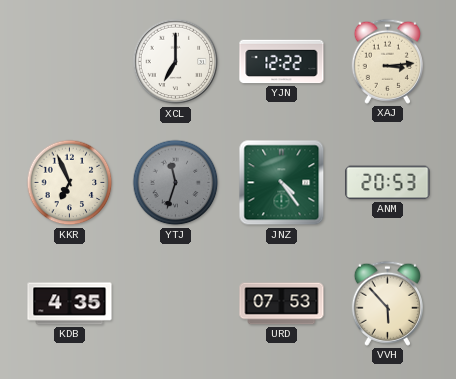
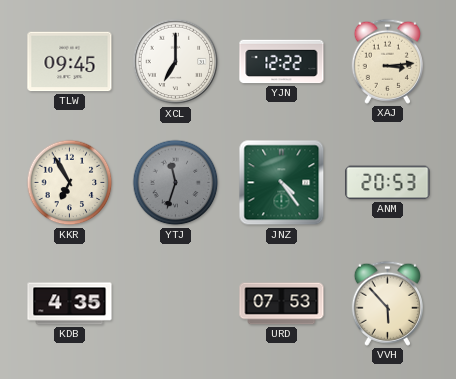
TLW: none -> 09:45 (70, 62)
KKR: 6:56 -> 6:55 (70, 183)
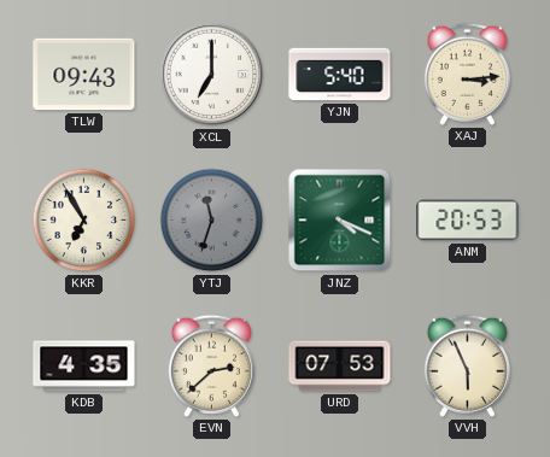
TLW: 09:45 -> 09:43 (84, 75)
YJN: 12:22 -> 5:40 (340, 75)
JNZ: 4:24 -> 4:19 (340, 221)
EVN: none -> 2:38 (211, 365)
VVH: 5:53 -> 5:56 (467, 365)
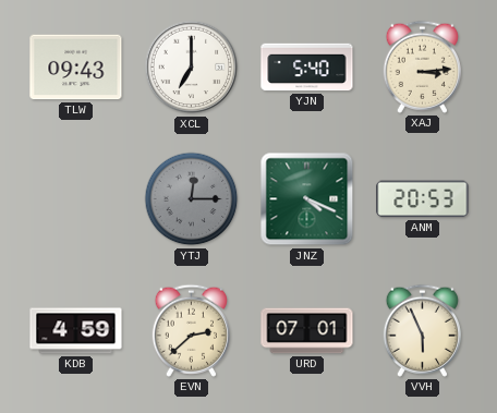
KKR: 6:55 -> none (84, 221)
YTJ: 11:33 -> 12:15 (192, 199)
KDB: 4:35 -> 4:59 (76, 331)
URD: 07:53 -> 07:01 (307, 331)
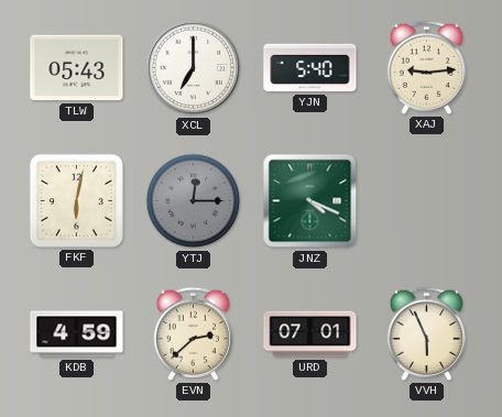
TLW: 09:43 -> 05:43 (77, 68)
XAJ: 3:14 -> 9:14 (426, 67)
FKF: none -> 6:02 (76, 200)
ANM: 20:53 -> none (423, 199)
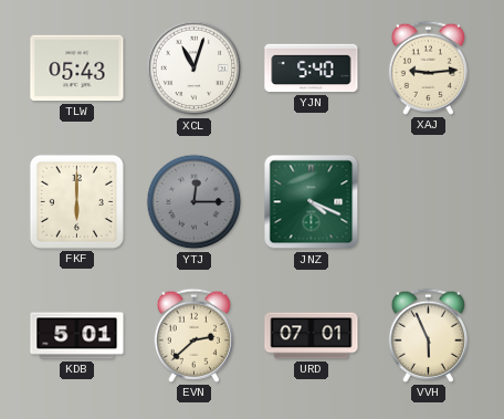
XCL: 7:00 -> 11:03 (195, 69)
FKF: 6:02 -> 6:00 (76, 201)
KDB: 4:59 -> 5:01 (77, 336)
